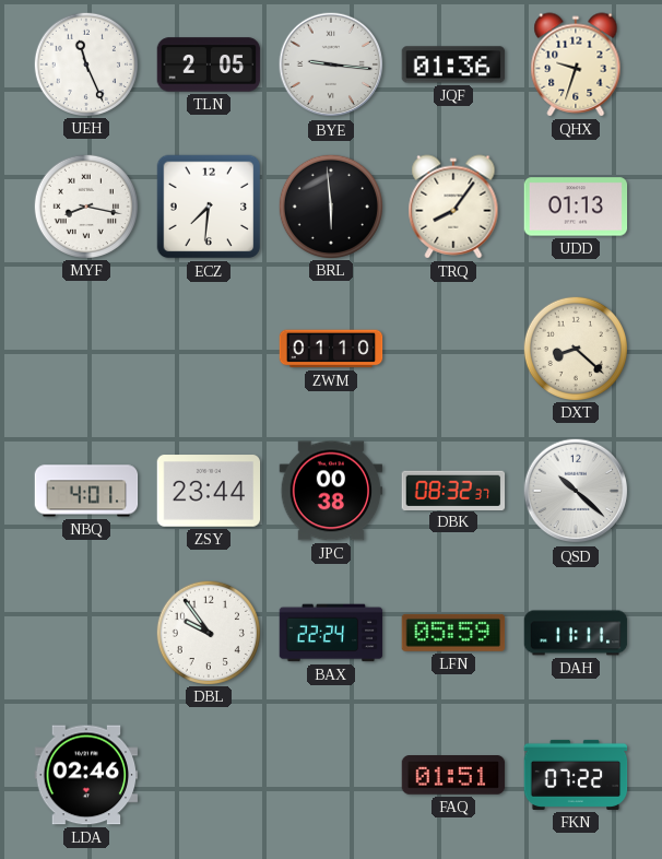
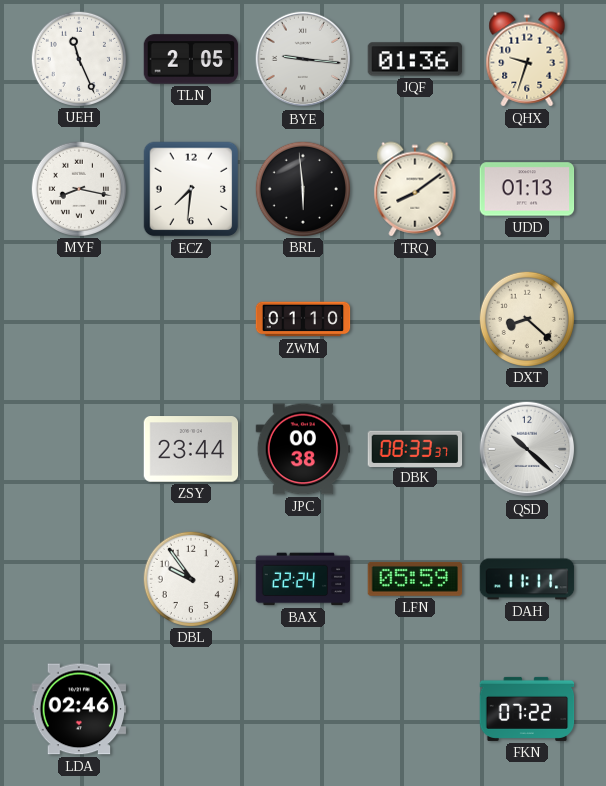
TRQ: 8:06 -> 8:09 (415, 189)
NBQ: 4:01 -> none (86, 491)
DBK: 08:32 -> 08:33 (415, 448)
FAQ: 01:51 -> none (453, 776)
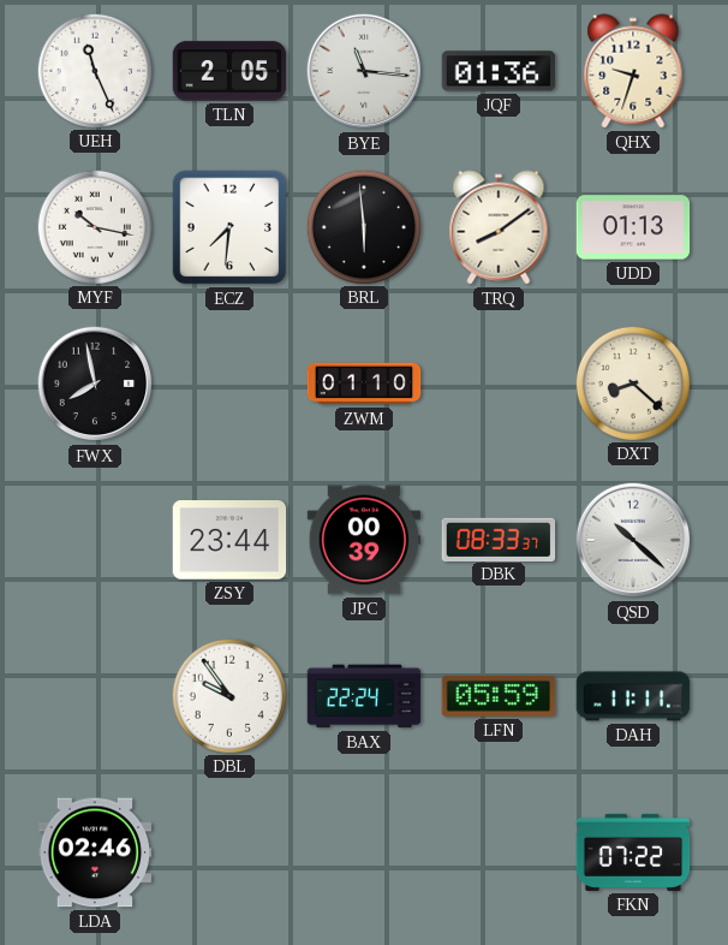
BYE: 9:16 -> 11:16 (364, 71)
MYF: 8:17 -> 10:17 (94, 226)
FWX: none -> 7:58 (95, 384)
JPC: 00:38 -> 00:39 (364, 540)
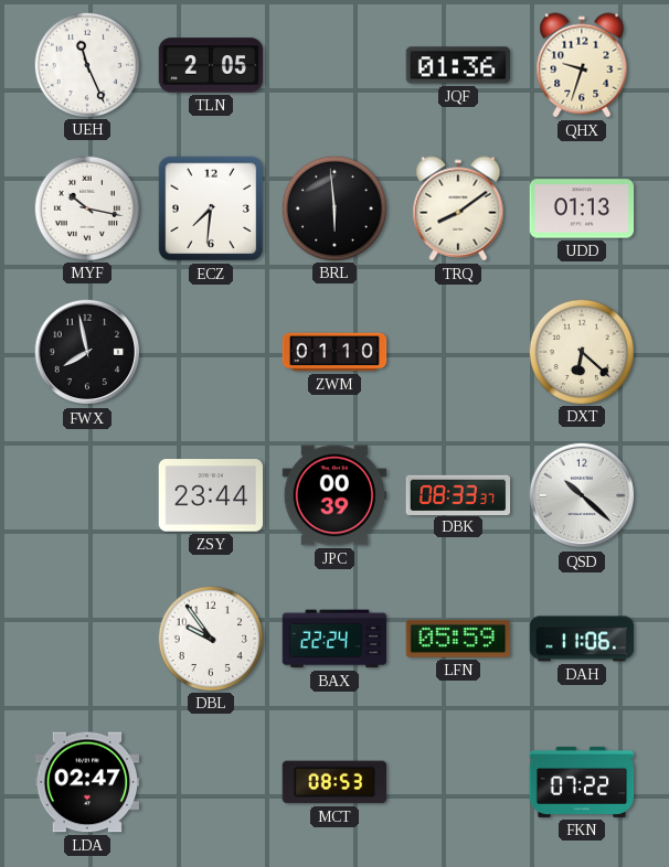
BYE: 11:16 -> none (364, 71)
DXT: 8:22 -> 6:22 (581, 351)
DAH: 11:11 -> 11:06 (582, 639)
LDA: 02:46 -> 02:47 (87, 782)
MCT: none -> 08:53 (334, 782)
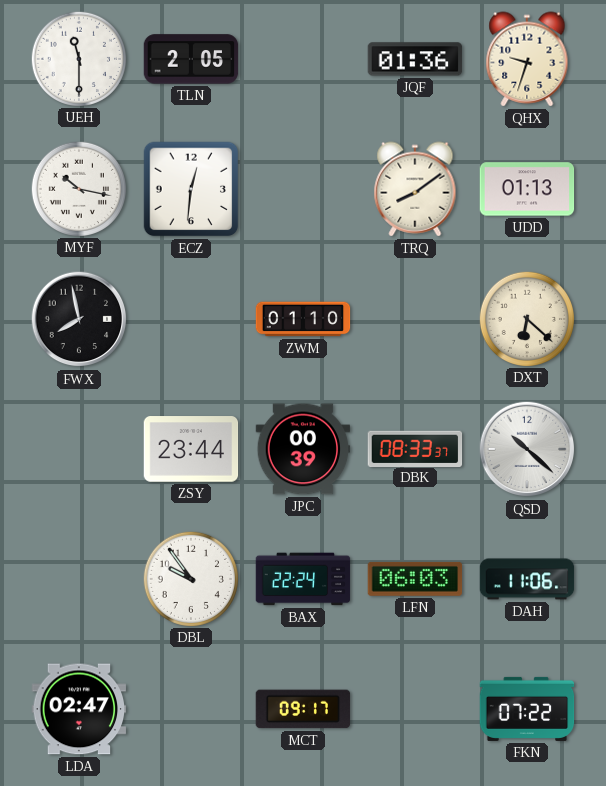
UEH: 11:26 -> 11:30 (78, 58)
ECZ: 7:31 -> 12:31 (191, 189)
BRL: 5:59 -> none (333, 207)
LFN: 05:59 -> 06:03 (415, 579)
MCT: 08:53 -> 09:17 (303, 709)
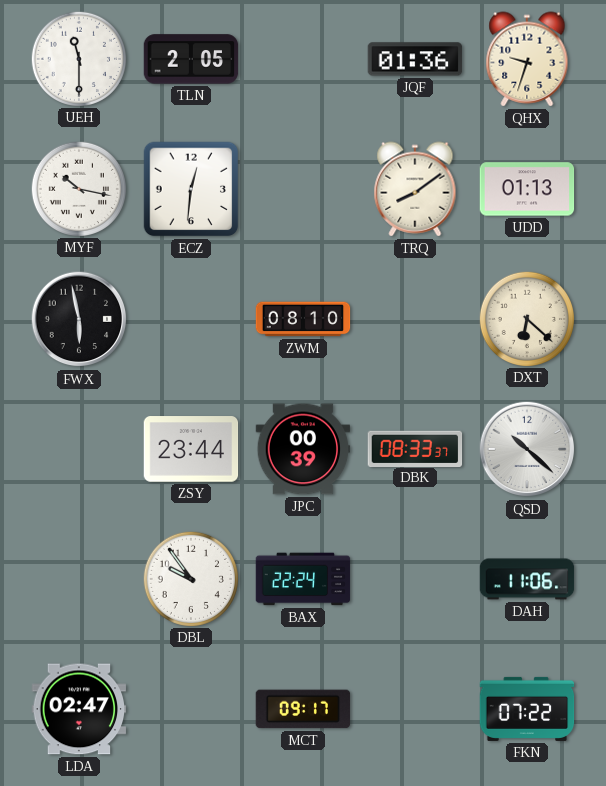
FWX: 7:58 -> 5:58 (79, 319)
ZWM: 01:10 -> 08:10 (303, 319)
LFN: 06:03 -> none (415, 579)
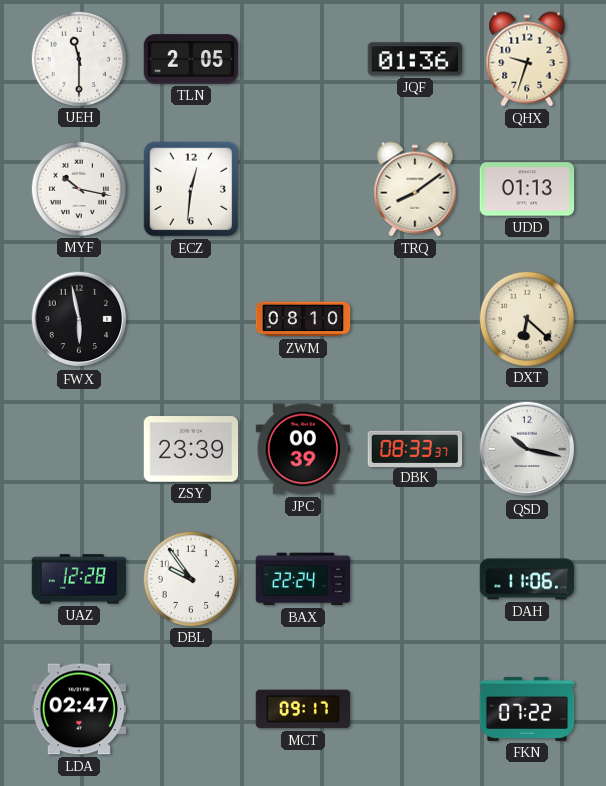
ZSY: 23:44 -> 23:39 (191, 449)
QSD: 10:22 -> 10:17 (527, 449)
UAZ: none -> 12:28 (79, 579)
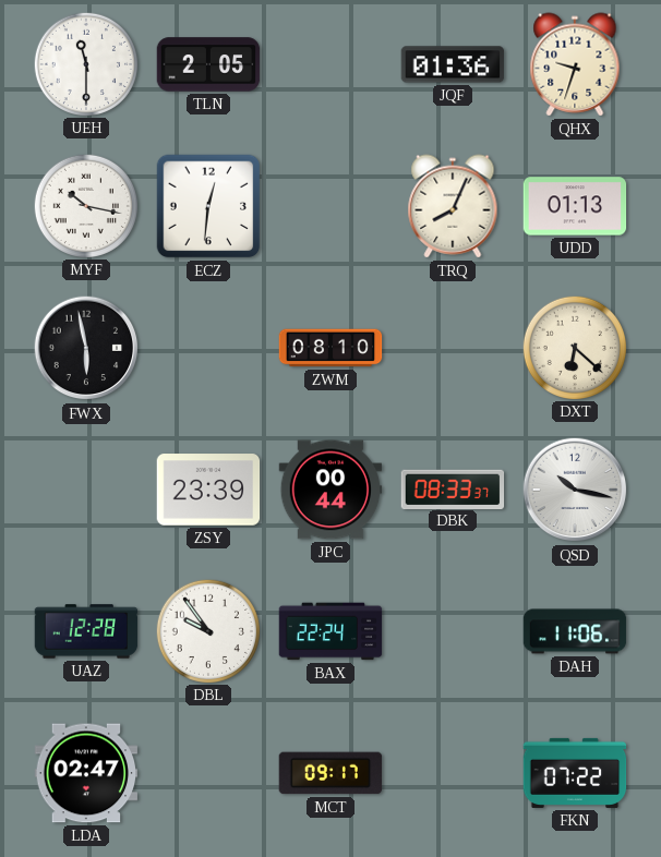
TRQ: 8:09 -> 8:04 (453, 206)
JPC: 00:39 -> 00:44 (330, 490)
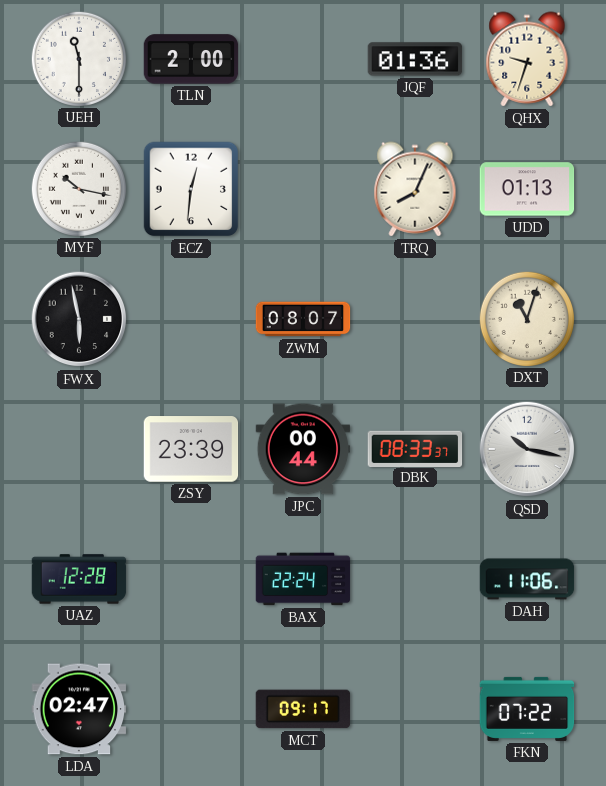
TLN: 2:05 -> 2:00 (191, 59)
ZWM: 08:10 -> 08:07 (303, 319)
DXT: 6:22 -> 11:03 (526, 318)
DBL: 9:54 -> none (207, 630)
